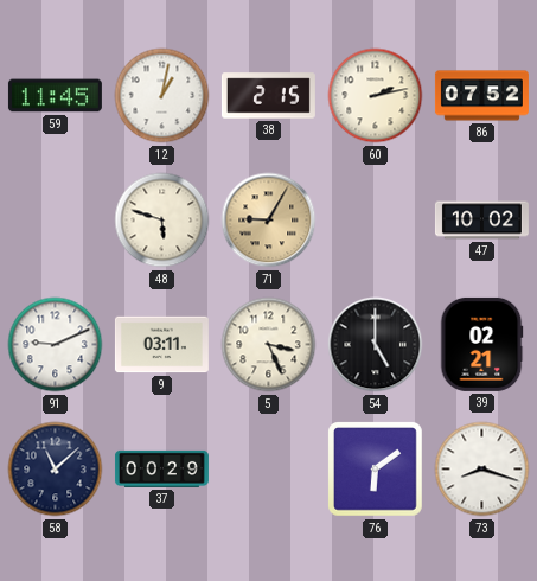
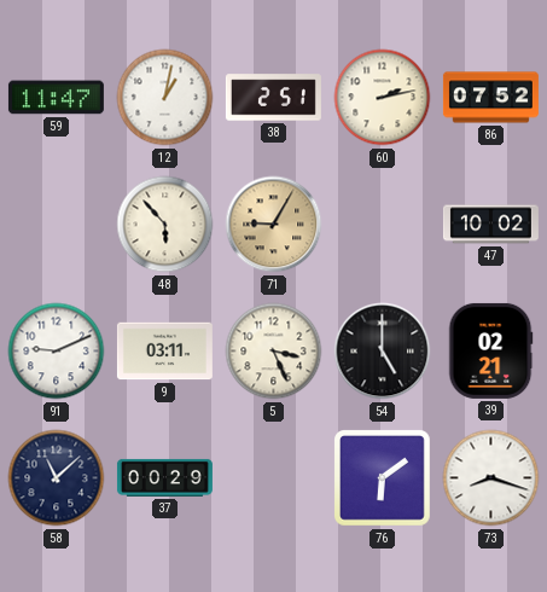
59: 11:45 -> 11:47 (56, 98)
38: 2:15 -> 2:51 (273, 98)
48: 5:48 -> 5:53 (165, 225)
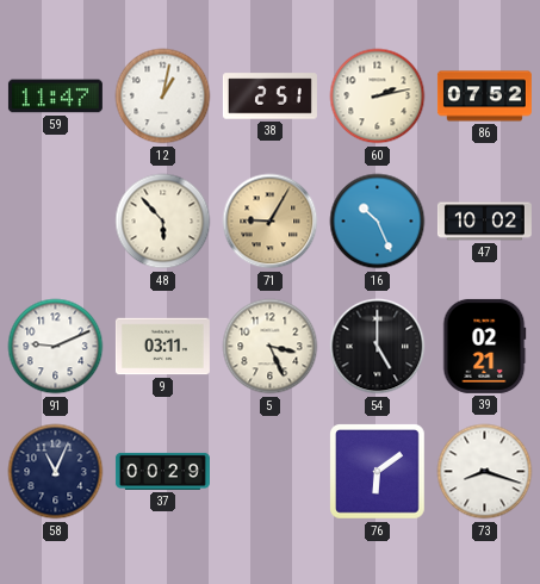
16: none -> 10:26 (378, 222)
58: 11:08 -> 11:04 (56, 472)
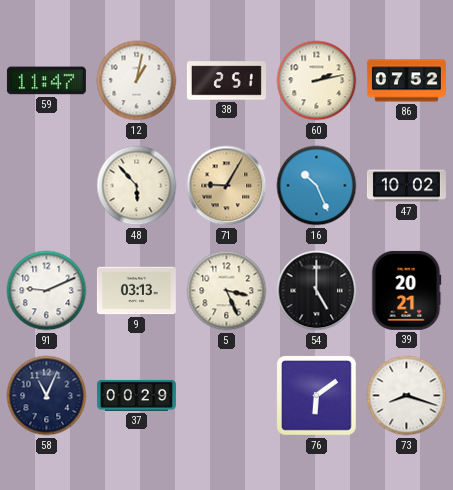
9: 03:11 -> 03:13 (136, 291)
39: 02:21 -> 20:21 (406, 290)
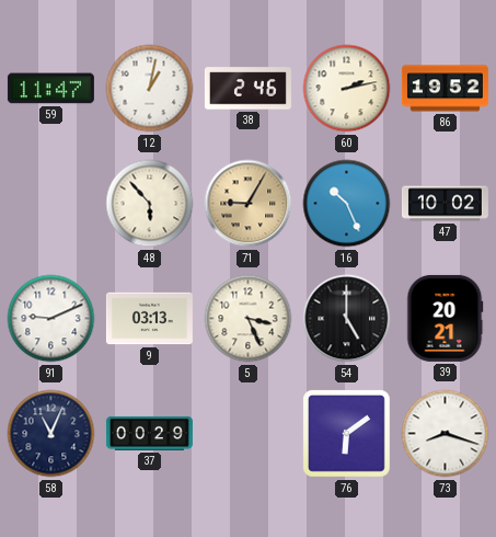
38: 2:51 -> 2:46 (247, 89)
86: 07:52 -> 19:52 (445, 89)
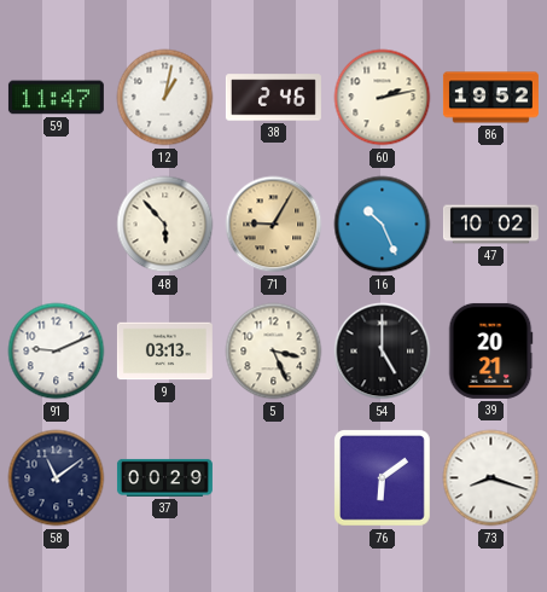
58: 11:04 -> 11:09 (57, 478)
